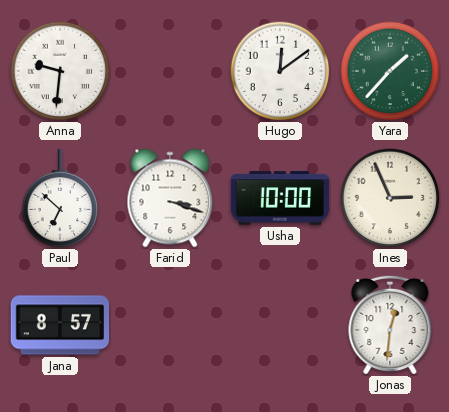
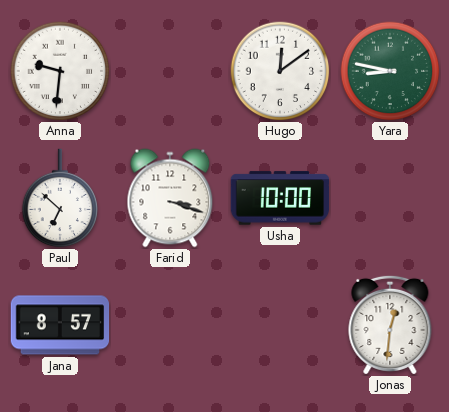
Yara: 1:37 -> 8:47 (390, 71)
Ines: 2:56 -> none (390, 198)
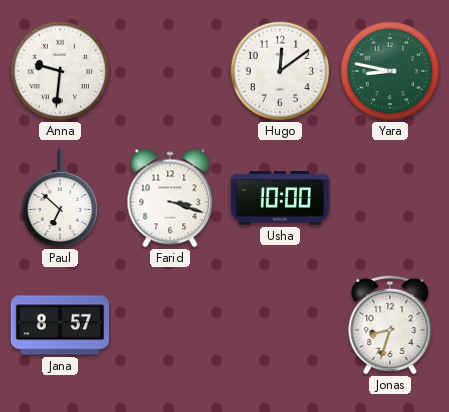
Jonas: 12:31 -> 8:33 (390, 325)
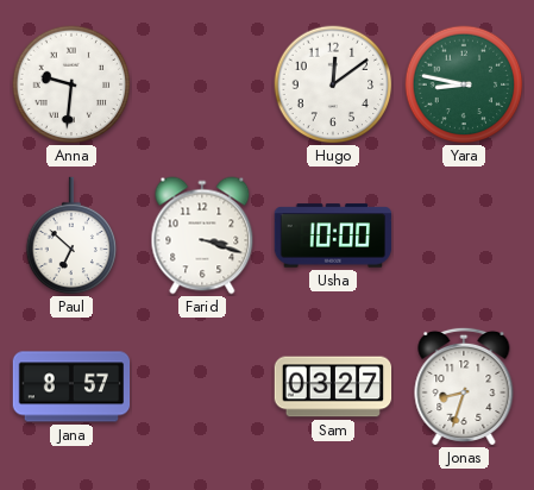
Sam: none -> 03:27 (333, 387)
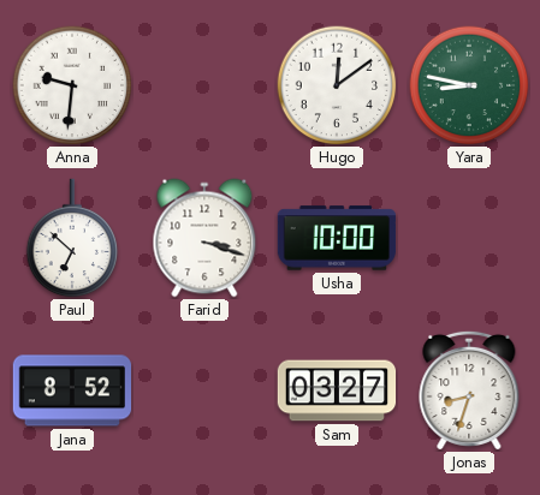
Jana: 8:57 -> 8:52 (72, 390)
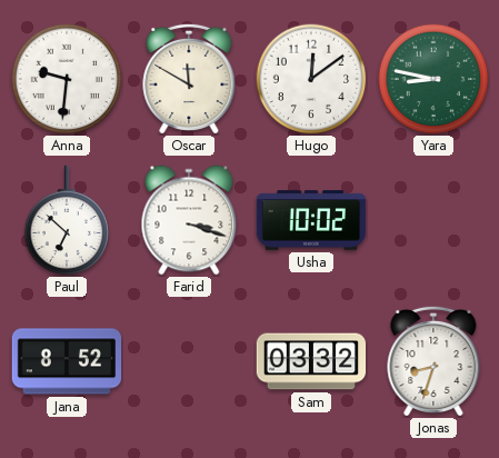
Oscar: none -> 11:50 (189, 79)
Usha: 10:00 -> 10:02 (311, 220)
Sam: 03:27 -> 03:32 (311, 361)
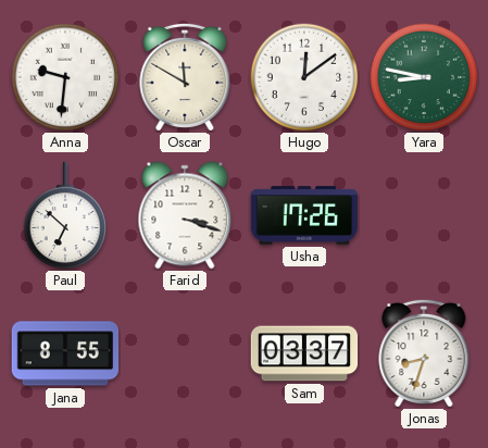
Usha: 10:02 -> 17:26 (304, 215)
Jana: 8:52 -> 8:55 (65, 353)
Sam: 03:32 -> 03:37 (304, 353)
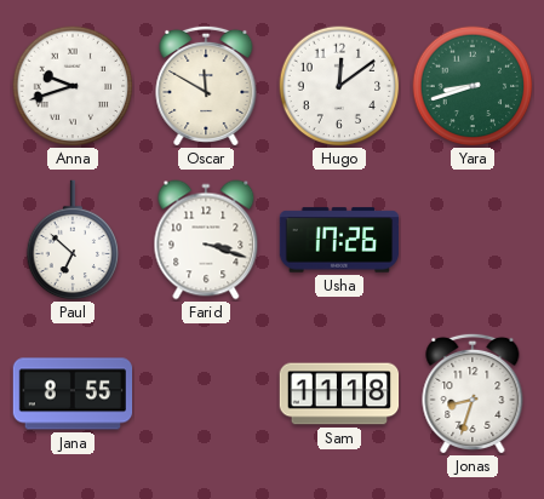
Anna: 9:31 -> 9:42 (73, 86)
Yara: 8:47 -> 8:42 (473, 86)
Sam: 03:37 -> 11:18 (339, 394)
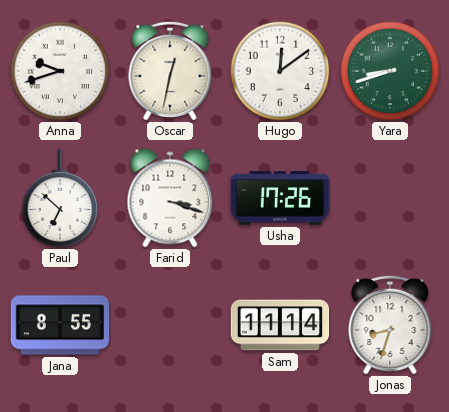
Oscar: 11:50 -> 12:32 (170, 71)
Sam: 11:18 -> 11:14 (280, 325)
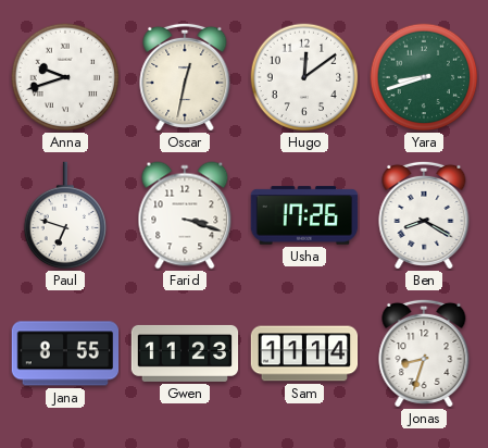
Paul: 6:52 -> 6:48 (65, 215)
Ben: none -> 8:20 (424, 215)
Gwen: none -> 11:23 (185, 353)
